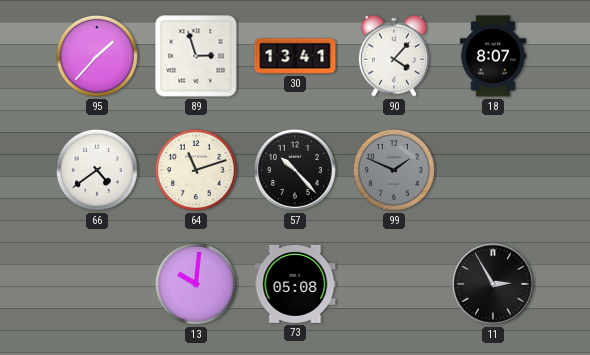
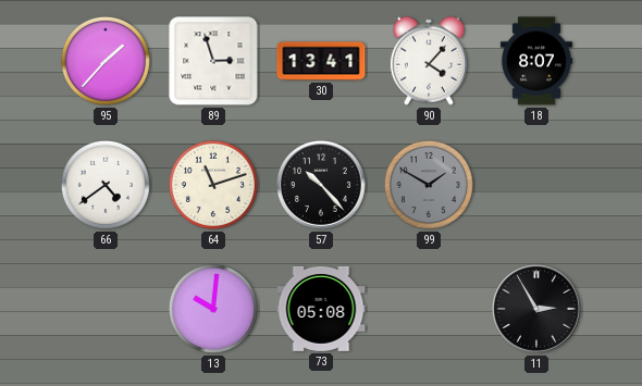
99: 1:49 -> 1:50 (429, 185)
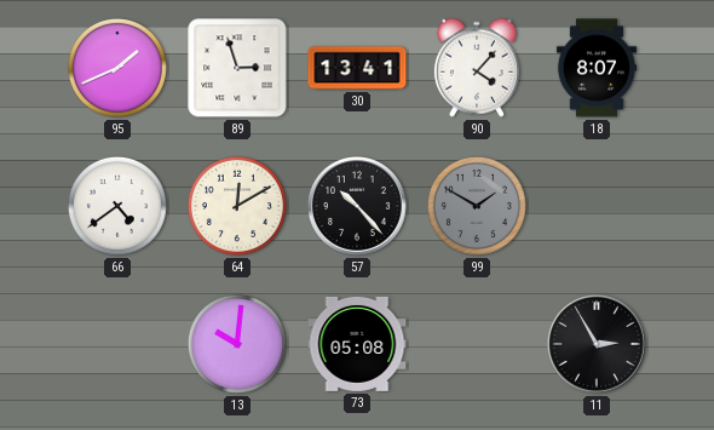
95: 1:37 -> 1:41 (117, 68)
64: 11:12 -> 12:10 (237, 206)
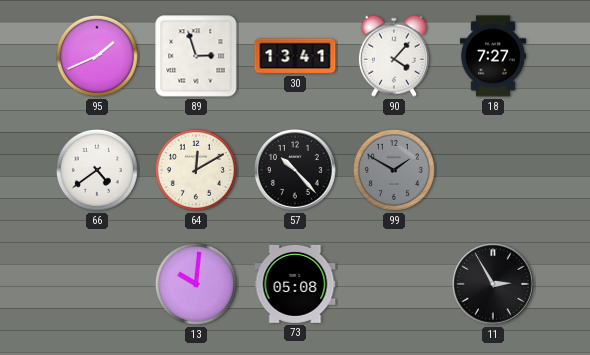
18: 8:07 -> 7:27 (493, 56)
